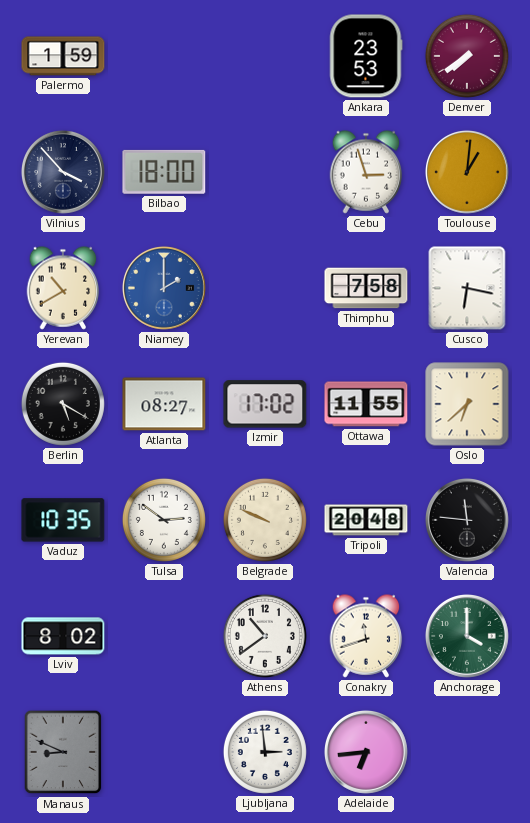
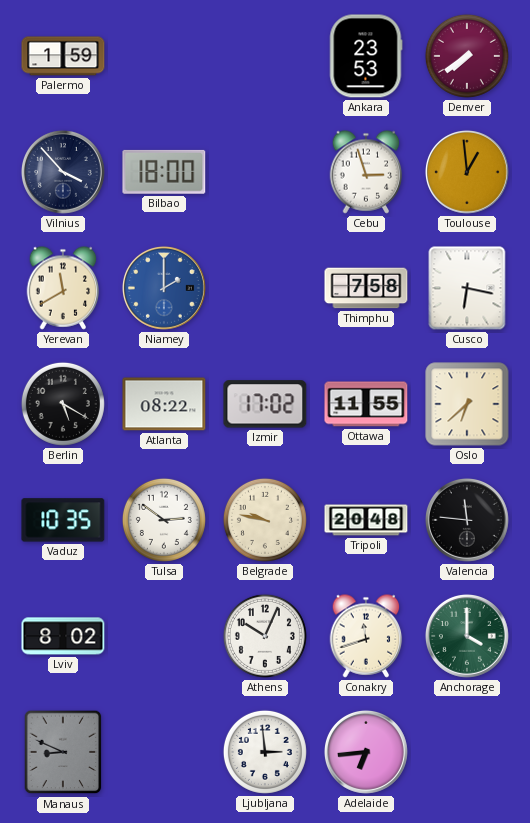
Toulouse: 1:01 -> 12:59 (467, 172)
Yerevan: 10:40 -> 11:40 (63, 288)
Atlanta: 08:27 -> 08:22 (164, 404)
Belgrade: 9:49 -> 9:47 (265, 520)
Athens: 10:39 -> 10:04 (265, 636)
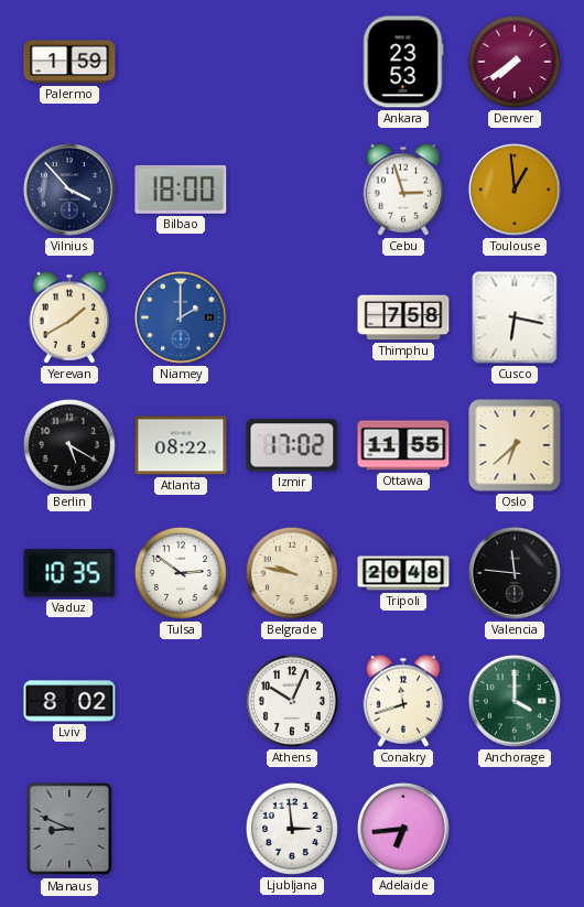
Yerevan: 11:40 -> 1:40 (69, 317)
